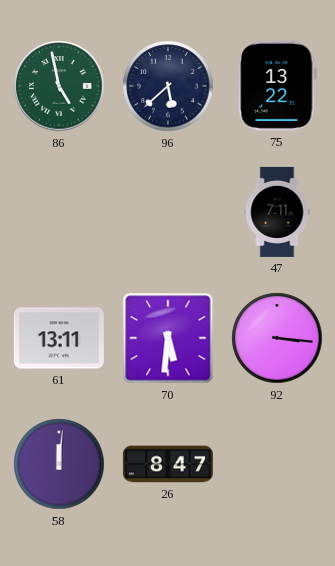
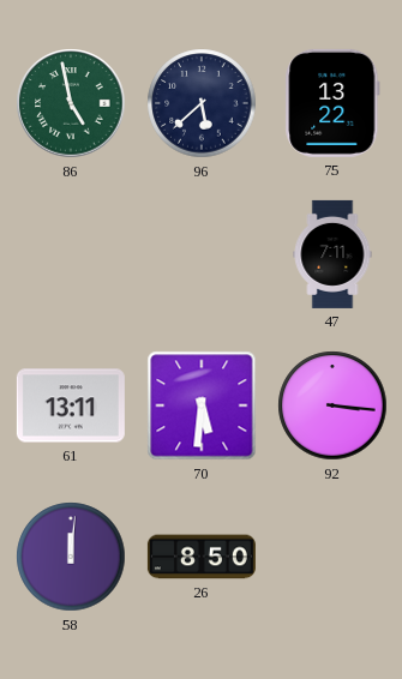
26: 8:47 -> 8:50 (202, 557)
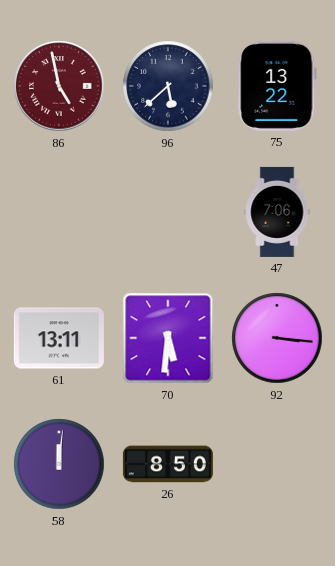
86 dial: green -> burgundy (59, 86)
47: 7:11 -> 7:06 (277, 212)
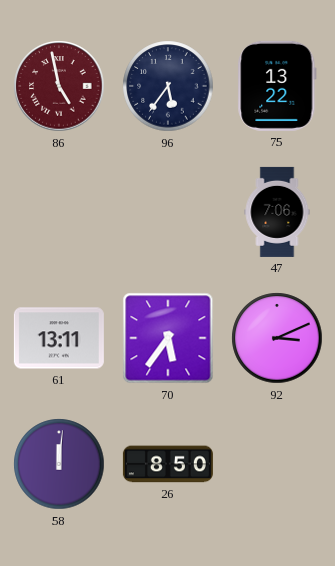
96: 5:38 -> 5:36 (168, 86)
70: 5:31 -> 5:36 (168, 338)
92: 3:16 -> 3:11 (277, 338)
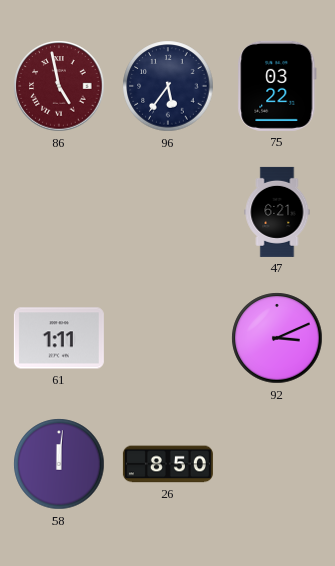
75: 13:22 -> 03:22 (277, 86)
47: 7:06 -> 6:21 (277, 212)
61: 13:11 -> 1:11 (59, 338)
70: 5:36 -> none (168, 338)
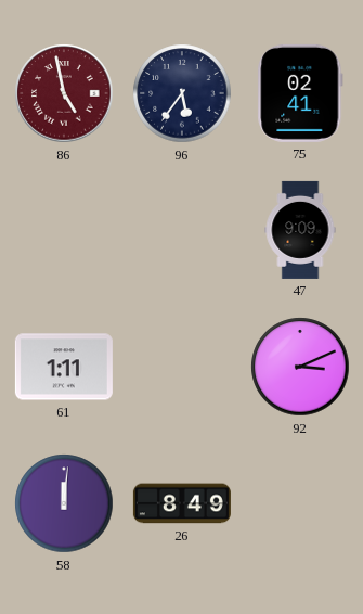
75: 03:22 -> 02:41 (300, 93)
47: 6:21 -> 9:09 (300, 230)
26: 8:50 -> 8:49 (182, 503)
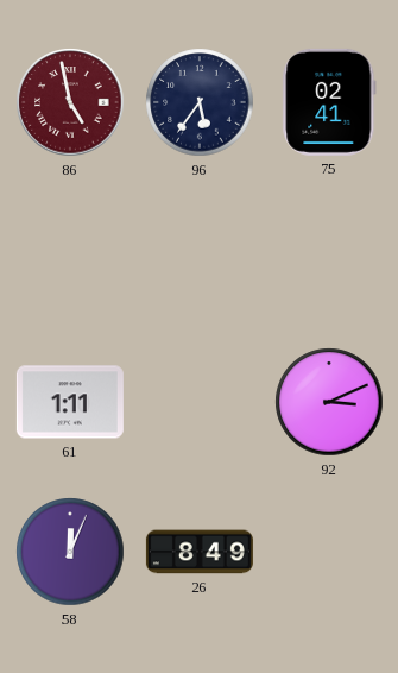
47: 9:09 -> none (300, 230)
58: 12:01 -> 12:04 (70, 552)
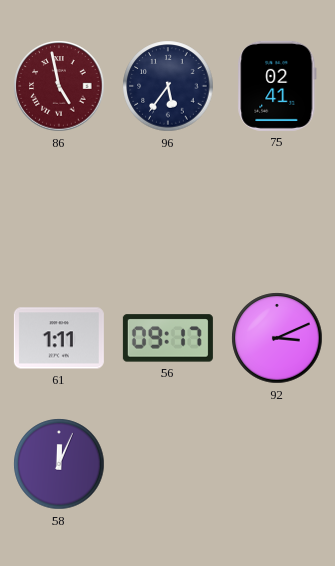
56: none -> 09:17 (168, 338)
26: 8:49 -> none (200, 552)
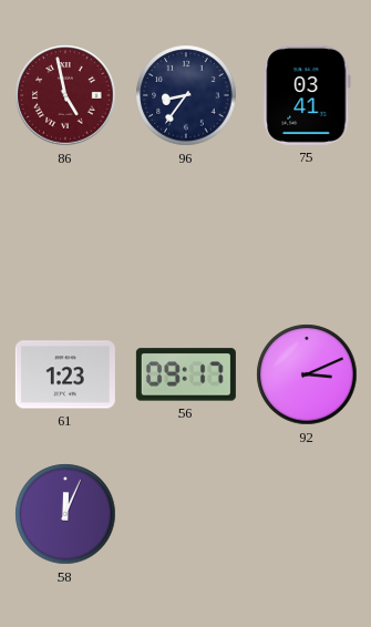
96: 5:36 -> 8:36 (186, 95)
75: 02:41 -> 03:41 (307, 95)
61: 1:11 -> 1:23 (65, 374)
